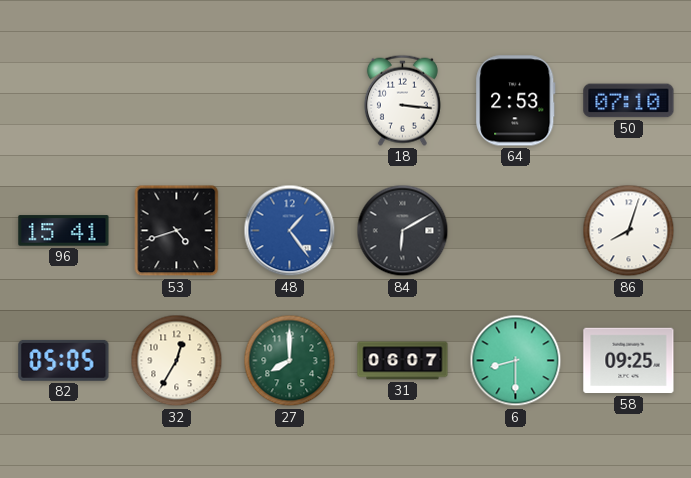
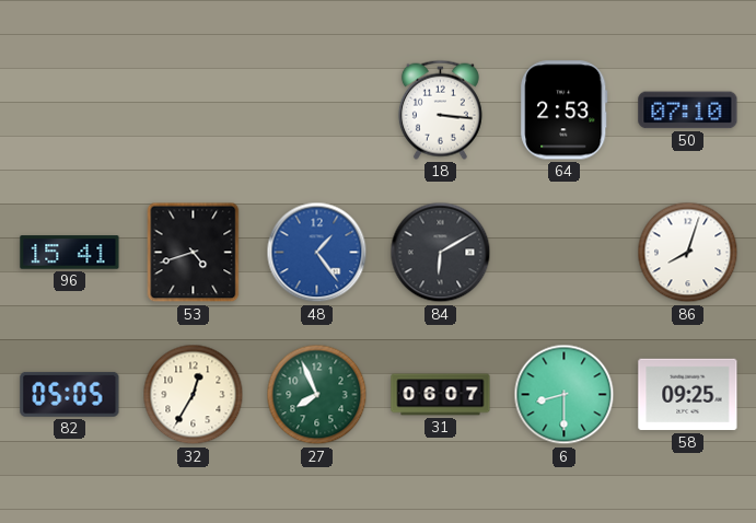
27: 8:00 -> 7:56 (317, 395)
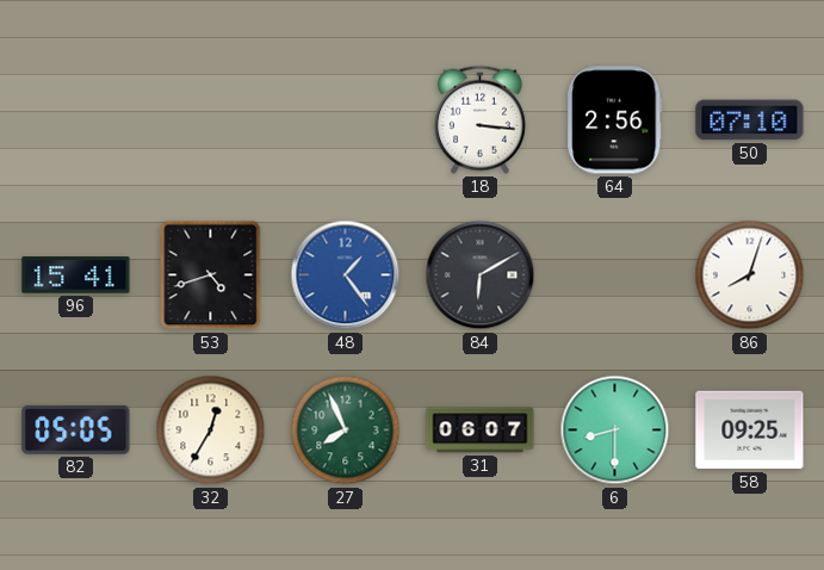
64: 2:53 -> 2:56 (615, 120)
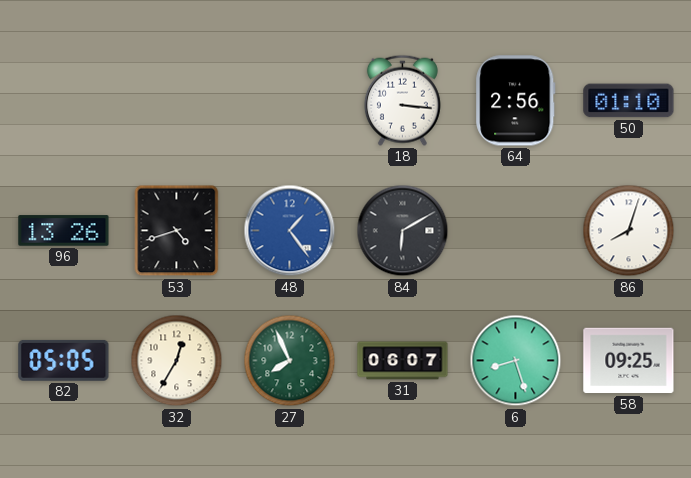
50: 07:10 -> 01:10 (629, 101)
96: 15:41 -> 13:26 (64, 231)
6: 8:30 -> 8:27 (516, 361)
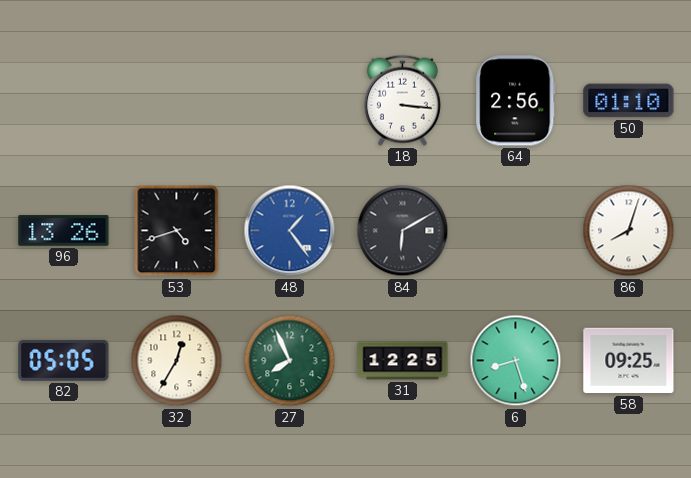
31: 06:07 -> 12:25 (403, 361)
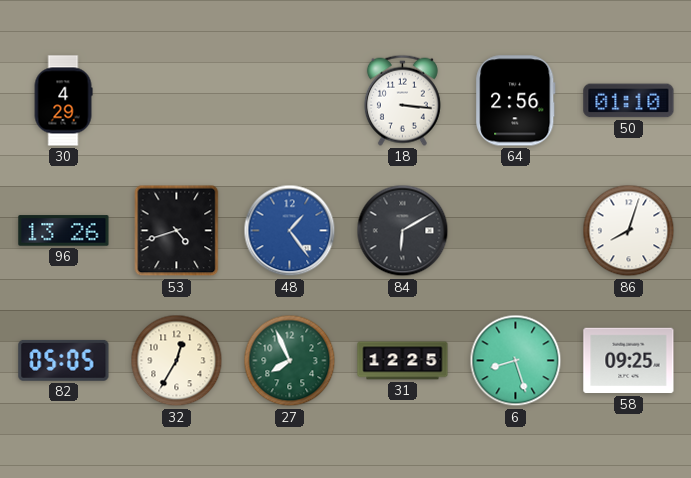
30: none -> 4:29 (63, 101)
